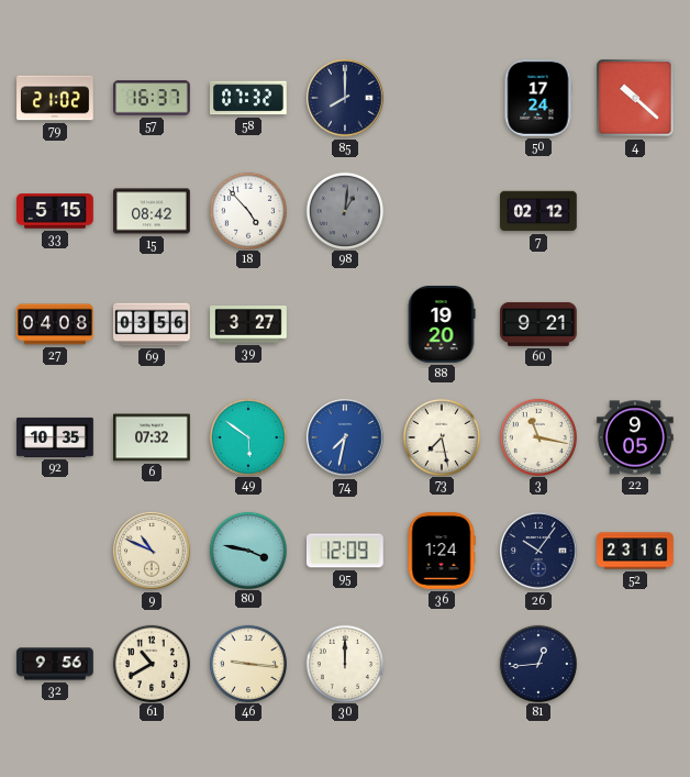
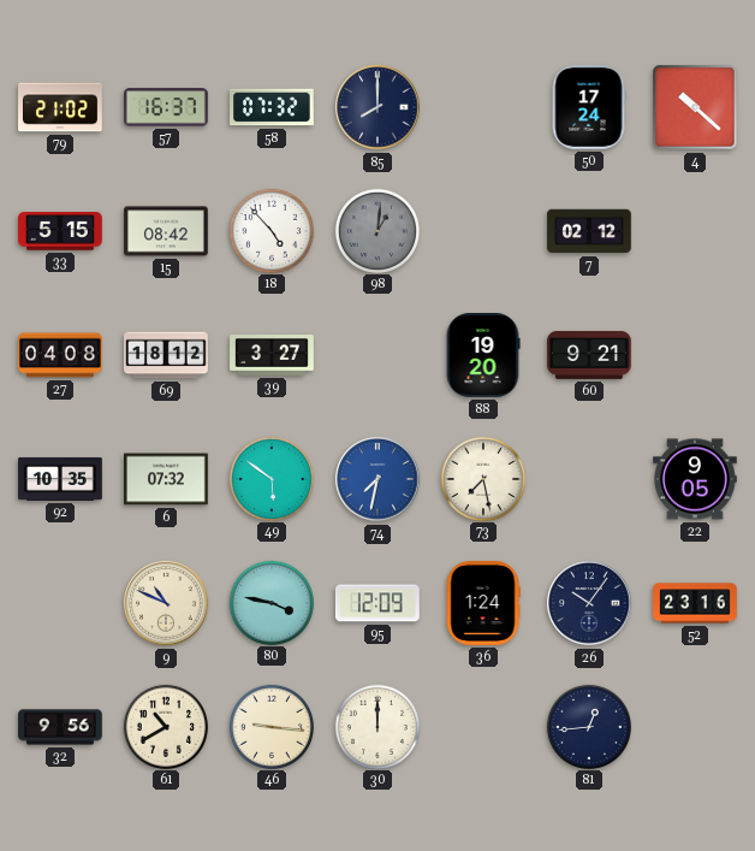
69: 03:56 -> 18:12 (166, 355)
3: 11:17 -> none (537, 436)
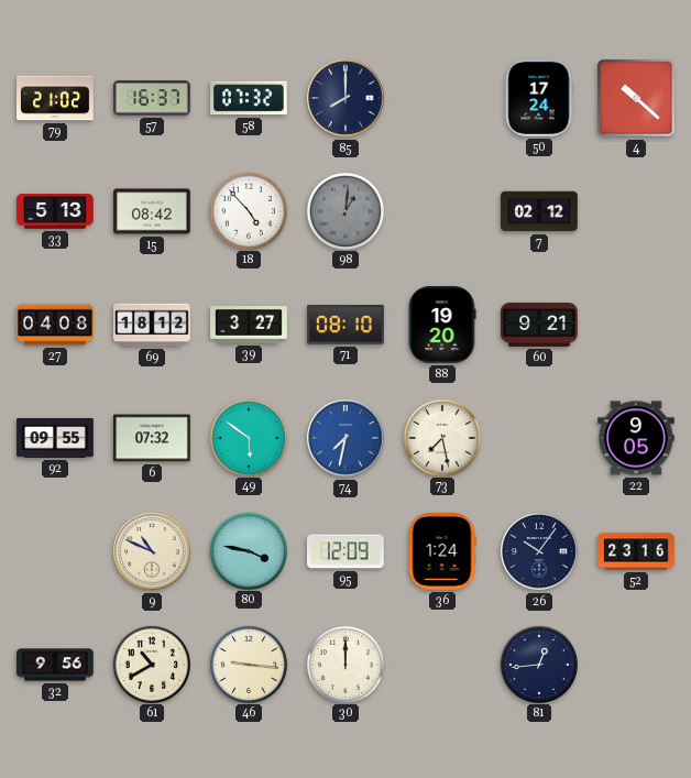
33: 5:15 -> 5:13 (56, 211)
71: none -> 08:10 (345, 325)
92: 10:35 -> 09:55 (55, 438)
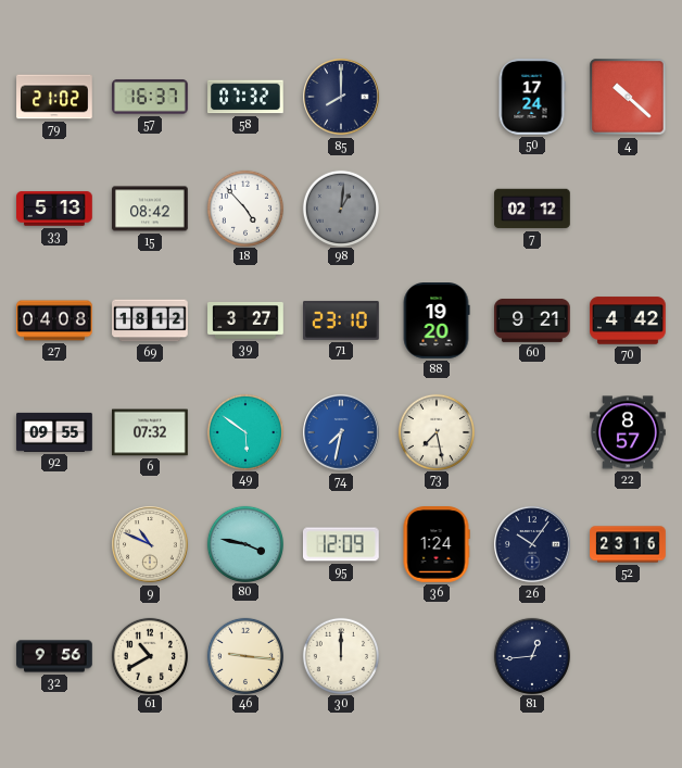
71: 08:10 -> 23:10 (341, 320)
70: none -> 4:42 (628, 320)
22: 9:05 -> 8:57 (628, 432)
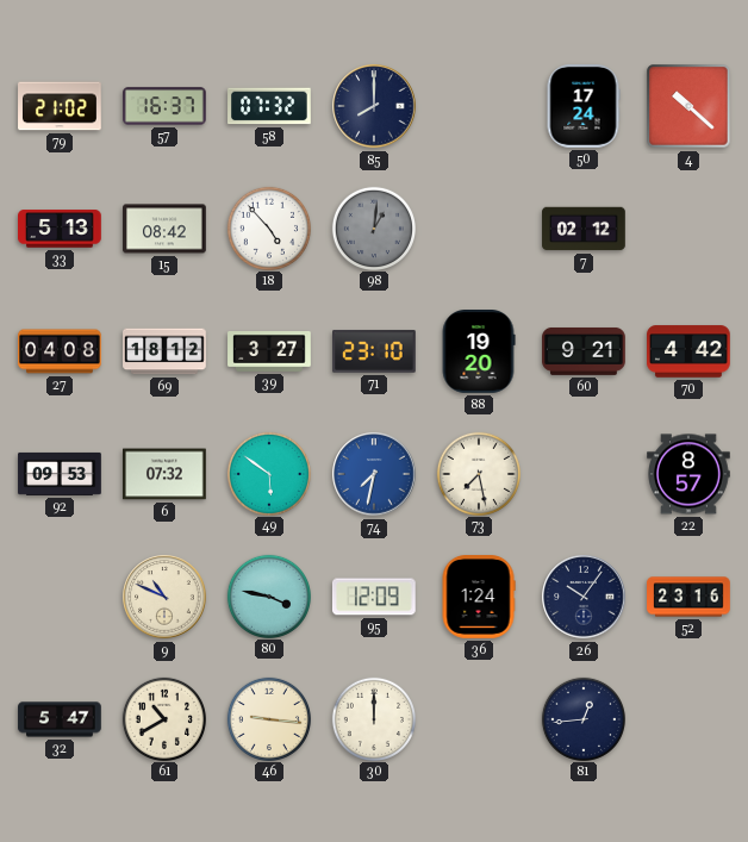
92: 09:55 -> 09:53 (60, 474)
32: 9:56 -> 5:47 (60, 719)
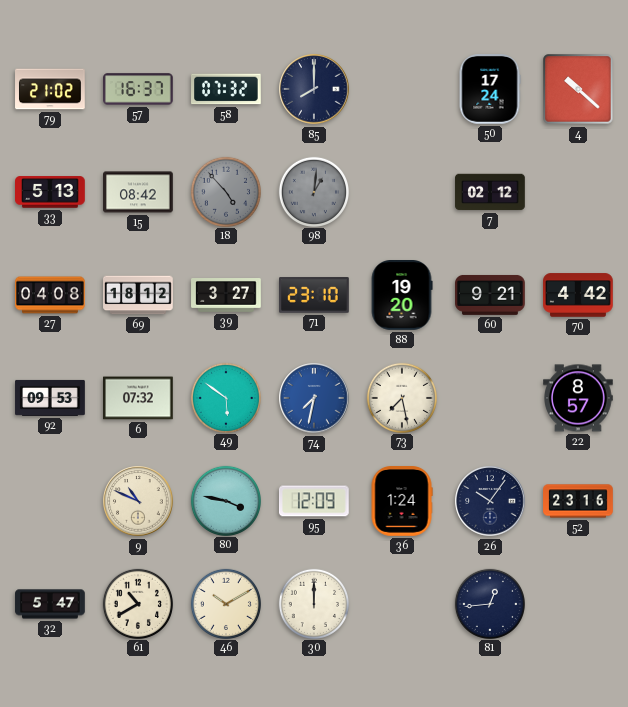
18 dial: white -> grey (225, 191)
46: 9:16 -> 10:10 (225, 603)
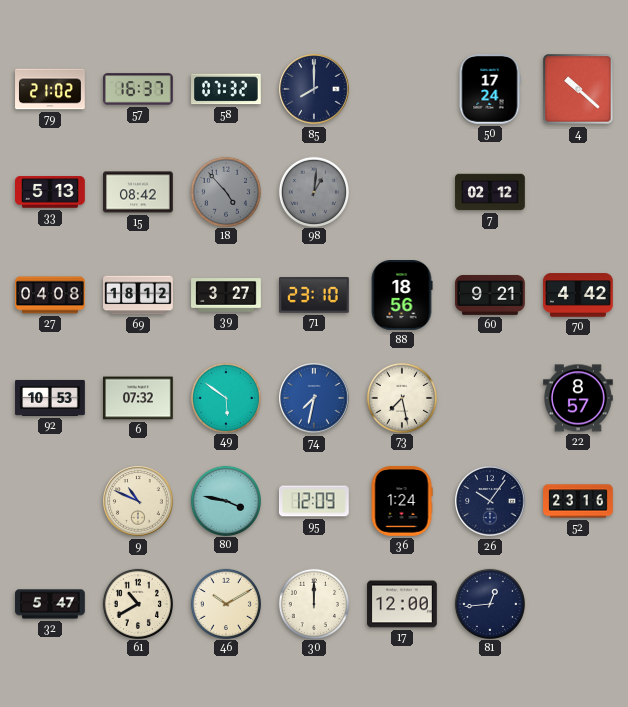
88: 19:20 -> 18:56 (402, 296)
92: 09:53 -> 10:53 (50, 398)
17: none -> 12:00 (402, 604)
